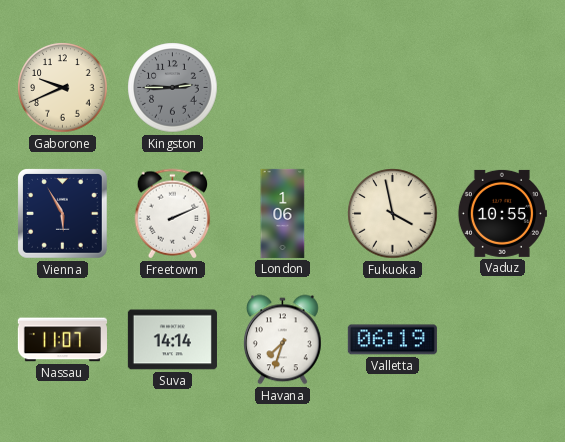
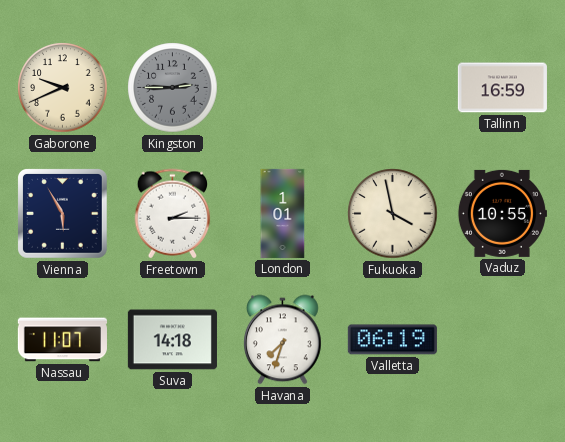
Tallinn: none -> 16:59 (502, 88)
Freetown: 2:11 -> 2:15 (173, 214)
London: 1:06 -> 1:01 (283, 213)
Suva: 14:14 -> 14:18 (172, 340)
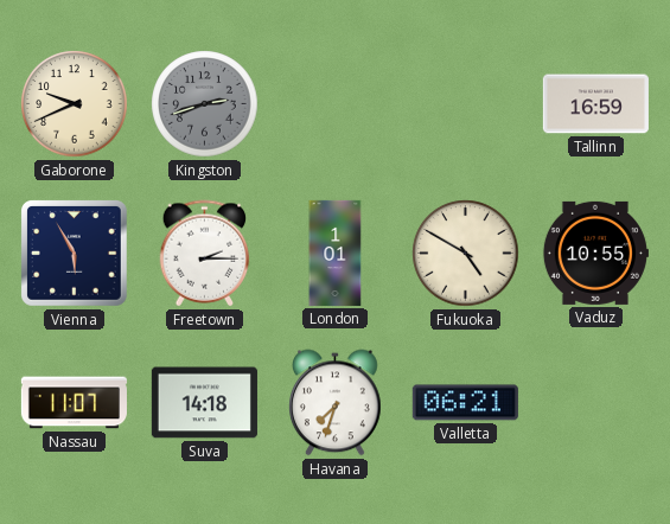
Kingston: 2:45 -> 2:42 (205, 104)
Fukuoka: 3:58 -> 4:50 (466, 254)
Valletta: 06:19 -> 06:21 (465, 403)
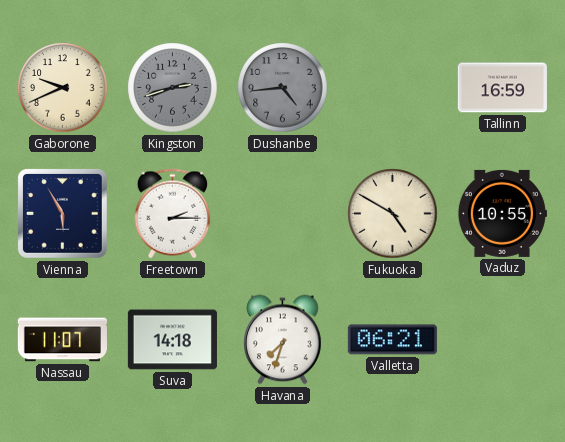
Dushanbe: none -> 4:44 (283, 88)
London: 1:01 -> none (336, 253)
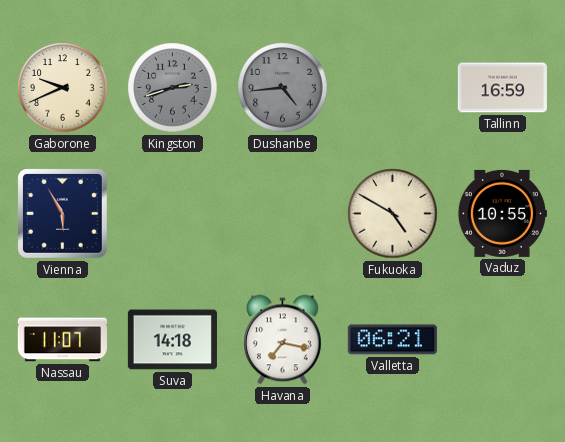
Freetown: 2:15 -> none (173, 214)
Havana: 7:33 -> 7:17 (283, 340)
